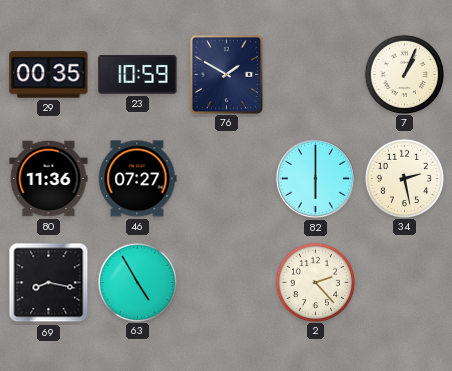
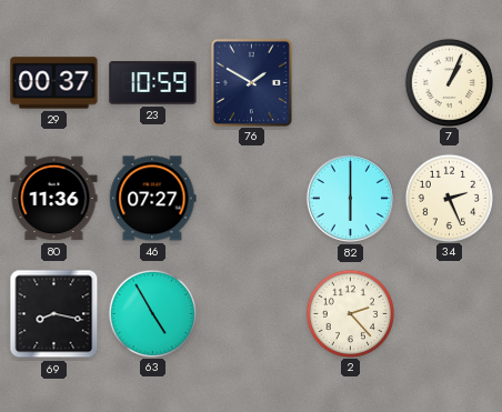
29: 00:35 -> 00:37 (54, 83)
34: 2:28 -> 2:26 (449, 198)
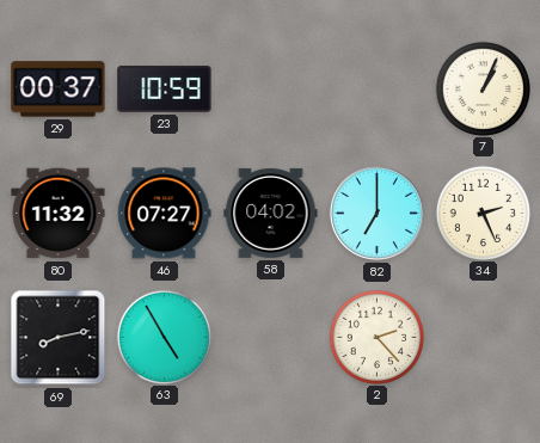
76: 1:50 -> none (251, 82)
80: 11:36 -> 11:32 (59, 214)
58: none -> 04:02 (271, 213)
82: 6:00 -> 7:00 (376, 213)
69: 8:17 -> 8:13 (59, 338)
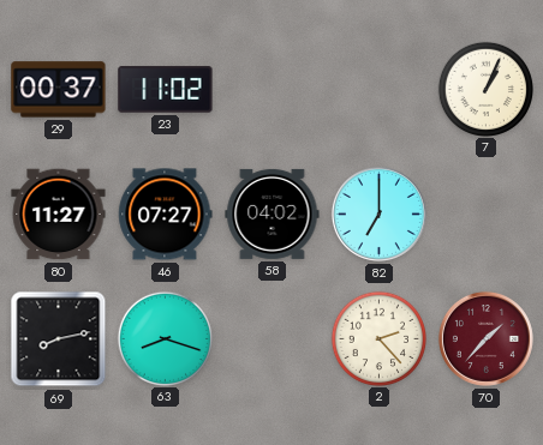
23: 10:59 -> 11:02 (166, 90)
80: 11:32 -> 11:27 (59, 215)
34: 2:26 -> none (483, 213)
63: 4:55 -> 8:18 (165, 338)
70: none -> 1:37 (485, 338)
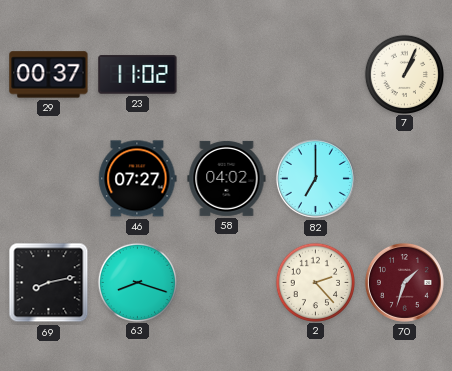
80: 11:27 -> none (59, 215)
70: 1:37 -> 1:33 (404, 282)
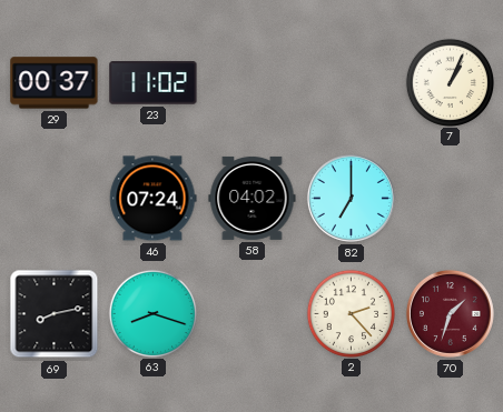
46: 07:27 -> 07:24 (154, 199)
